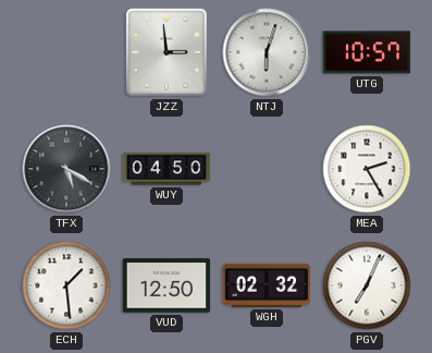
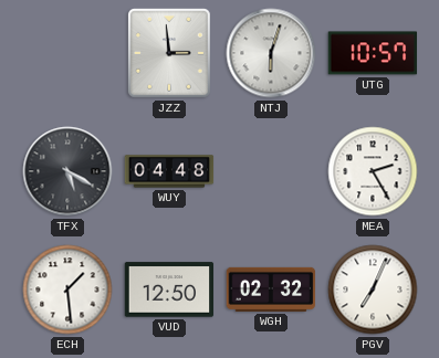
WUY: 04:50 -> 04:48 (169, 171)
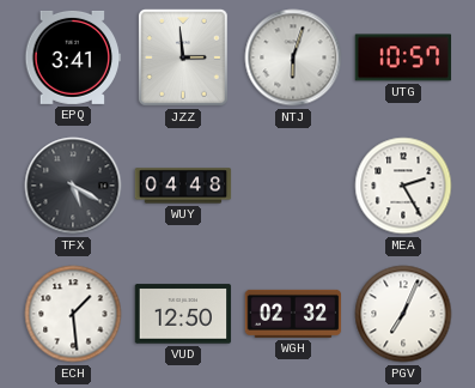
EPQ: none -> 3:41 (73, 57)
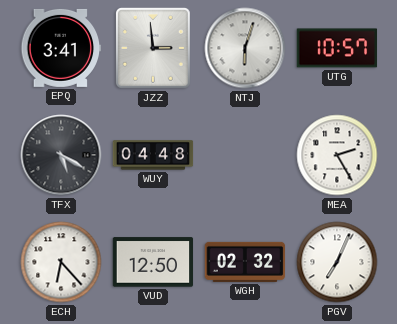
ECH: 1:29 -> 6:23 (61, 262)
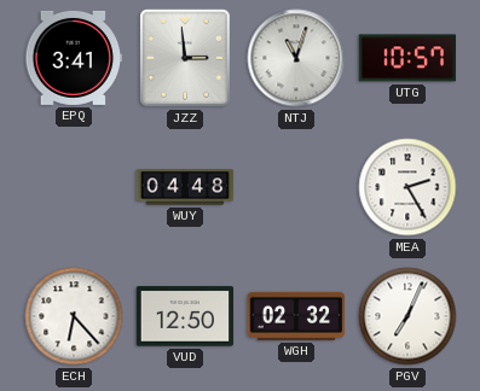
NTJ: 6:03 -> 11:03 (296, 58)
TFX: 5:20 -> none (61, 155)
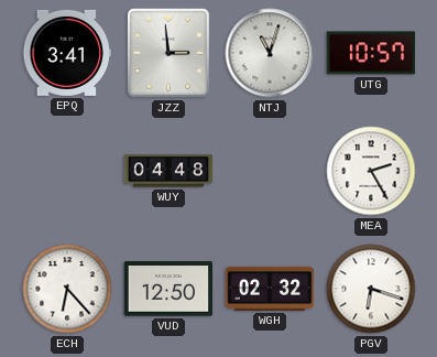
PGV: 7:04 -> 6:18 (371, 289)
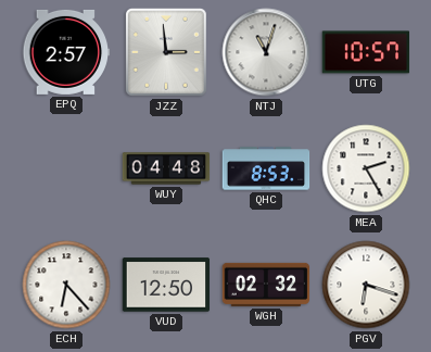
EPQ: 3:41 -> 2:57 (66, 52)
QHC: none -> 8:53 (266, 168)
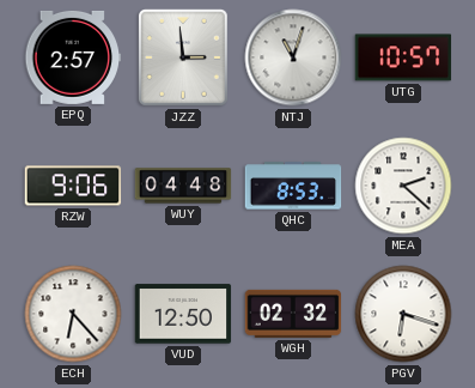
RZW: none -> 9:06 (73, 186)
MEA: 2:25 -> 2:22 (403, 186)
